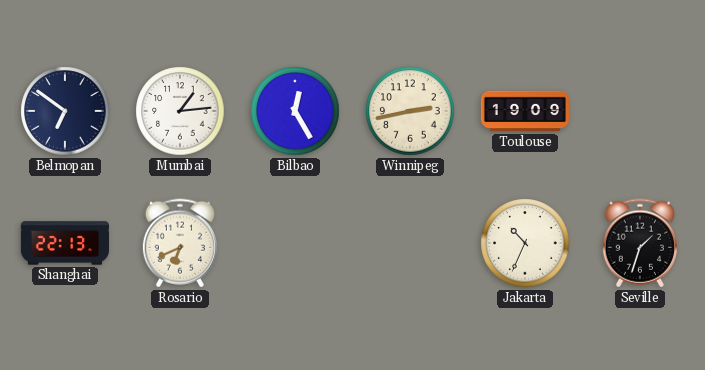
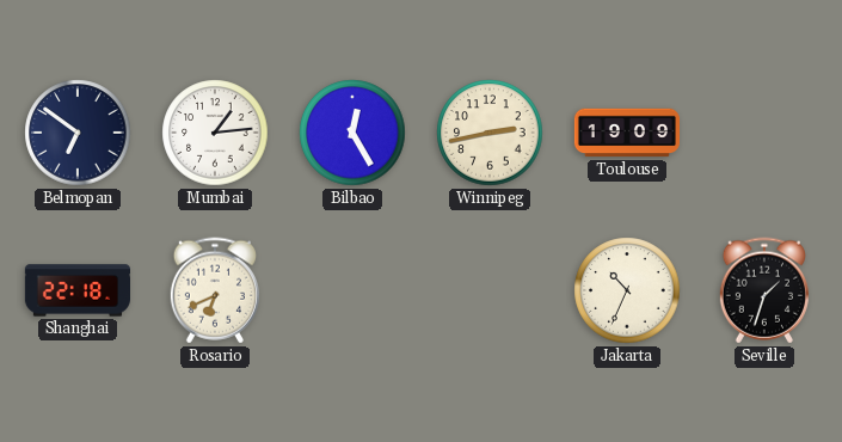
Shanghai: 22:13 -> 22:18 (76, 290)
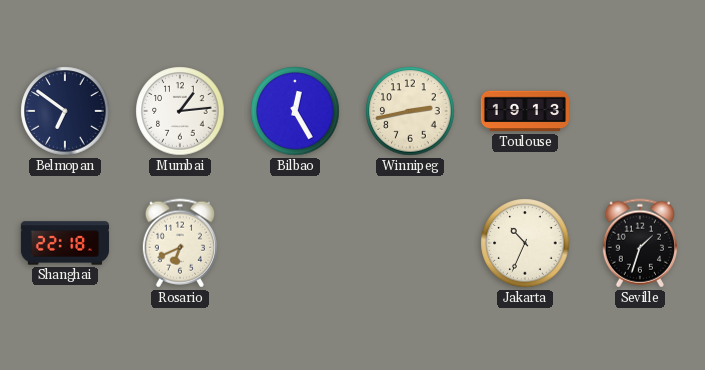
Toulouse: 19:09 -> 19:13 (524, 111)
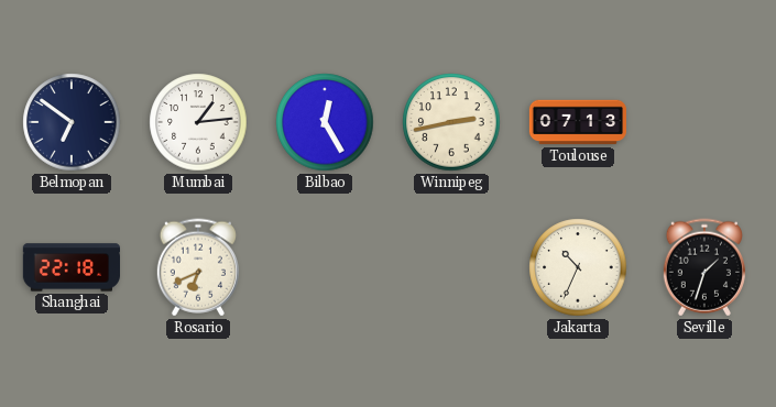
Toulouse: 19:13 -> 07:13 (577, 122)
